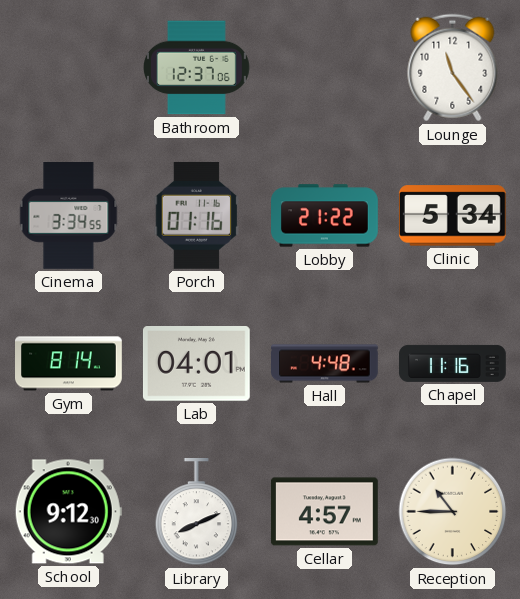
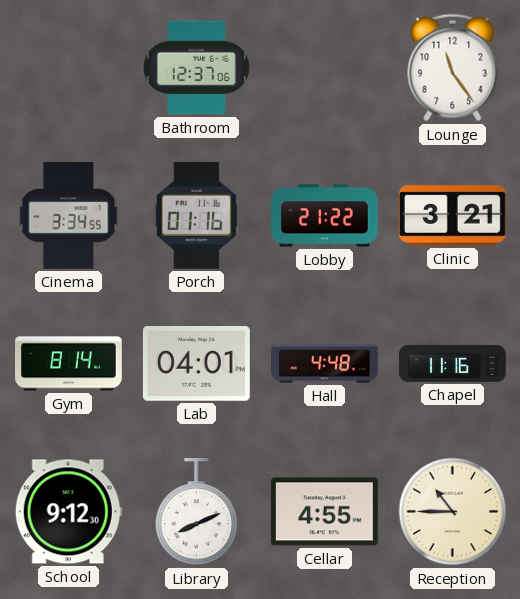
Clinic: 5:34 -> 3:21 (453, 216)
Cellar: 4:57 -> 4:55 (325, 512)
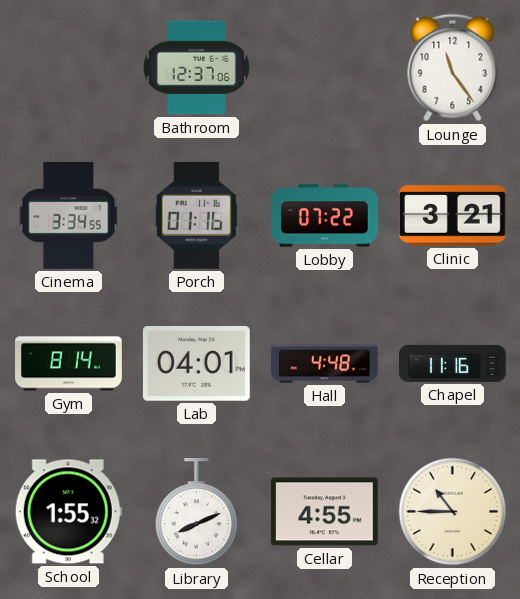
Lobby: 21:22 -> 07:22 (325, 216)
School: 9:12 -> 1:55 (68, 512)
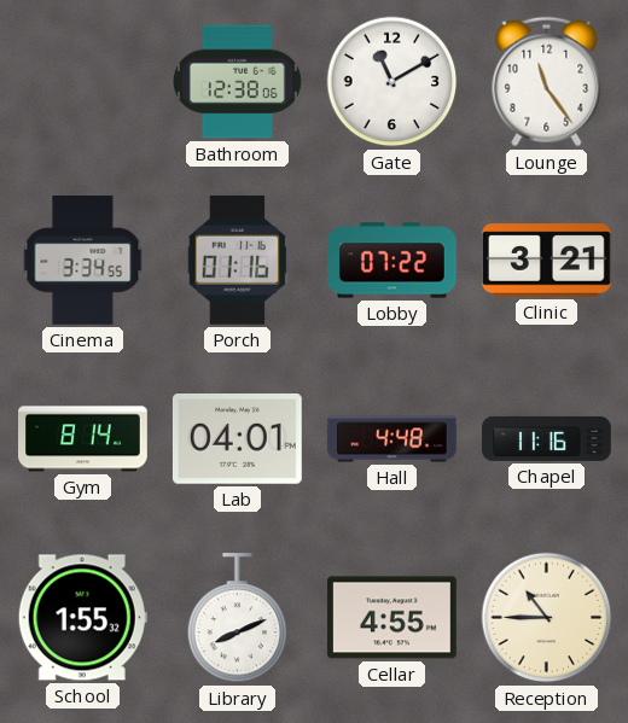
Bathroom: 12:37 -> 12:38 (237, 82)
Gate: none -> 11:10 (392, 82)
